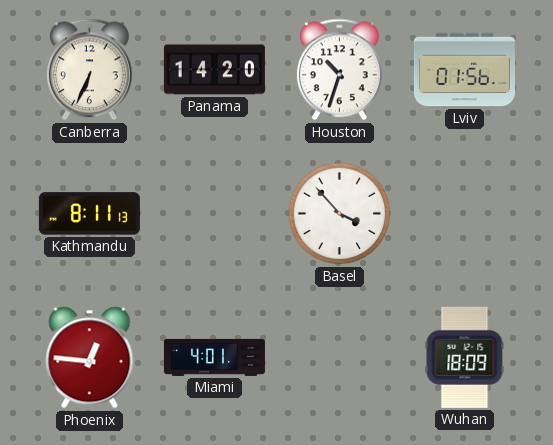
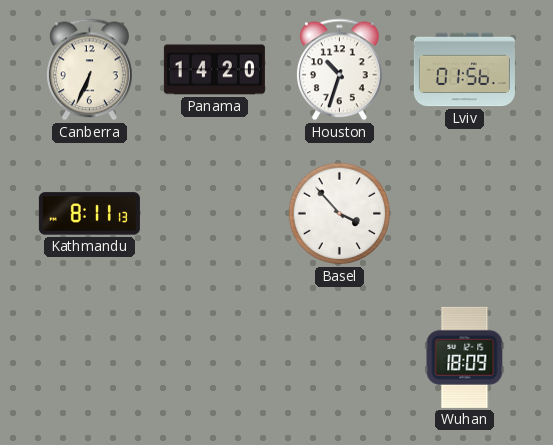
Phoenix: 12:46 -> none (90, 358)
Miami: 4:01 -> none (214, 357)
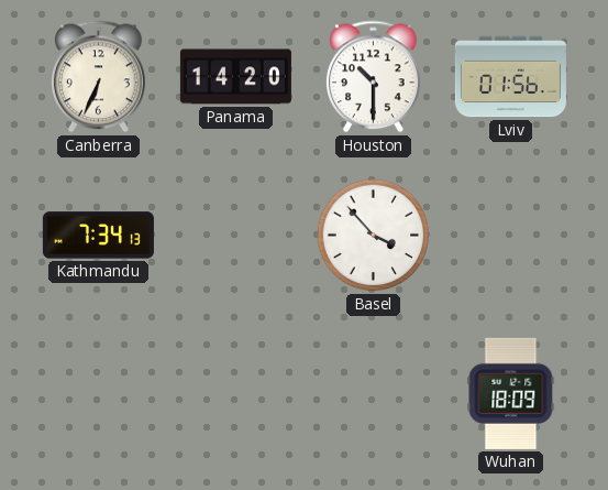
Houston: 10:33 -> 10:30 (374, 77)
Kathmandu: 8:11 -> 7:34 (98, 236)
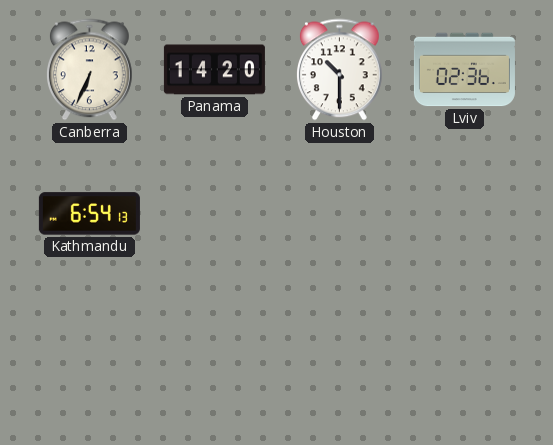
Lviv: 01:56 -> 02:36 (464, 70)
Kathmandu: 7:34 -> 6:54 (89, 214)
Basel: 3:53 -> none (374, 236)
Wuhan: 18:09 -> none (511, 393)
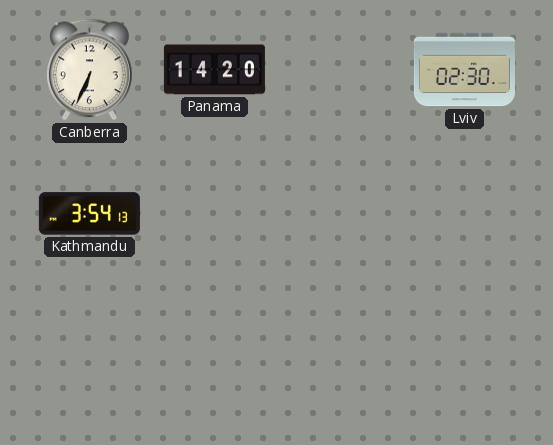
Houston: 10:30 -> none (340, 70)
Lviv: 02:36 -> 02:30 (464, 70)
Kathmandu: 6:54 -> 3:54 (89, 214)
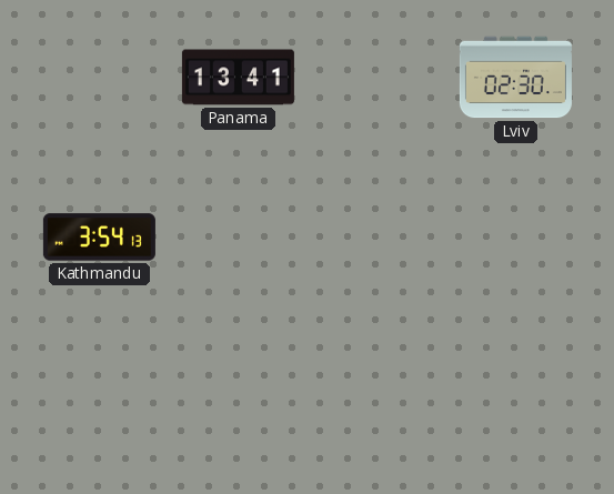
Canberra: 6:34 -> none (90, 70)
Panama: 14:20 -> 13:41 (238, 78)
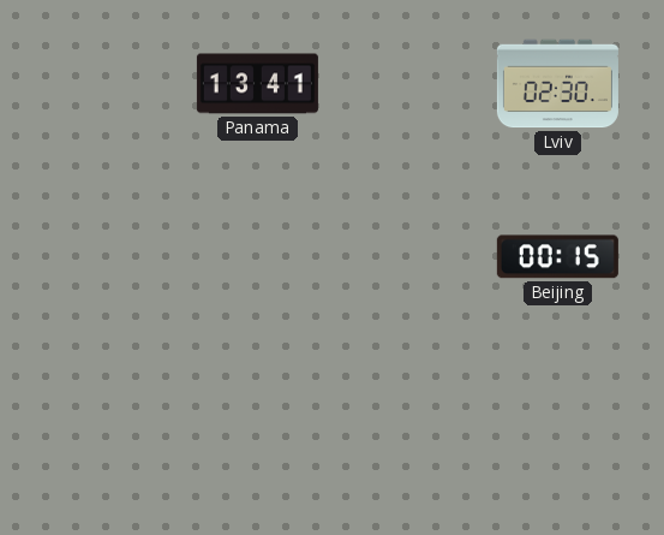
Kathmandu: 3:54 -> none (99, 238)
Beijing: none -> 00:15 (557, 257)
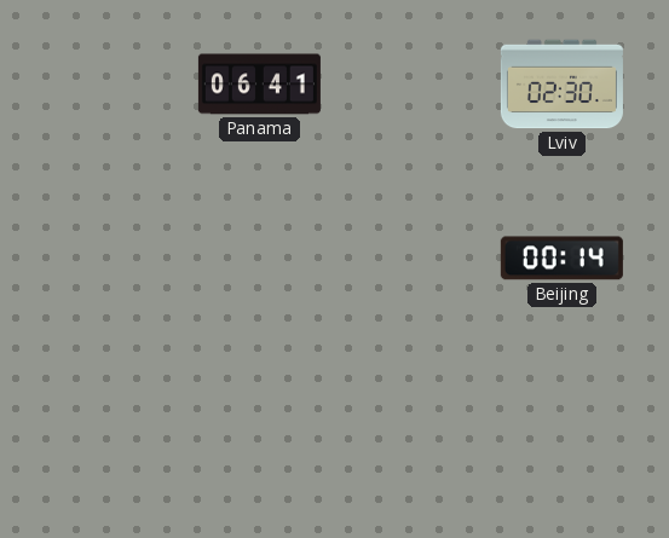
Panama: 13:41 -> 06:41 (259, 85)
Beijing: 00:15 -> 00:14 (561, 259)
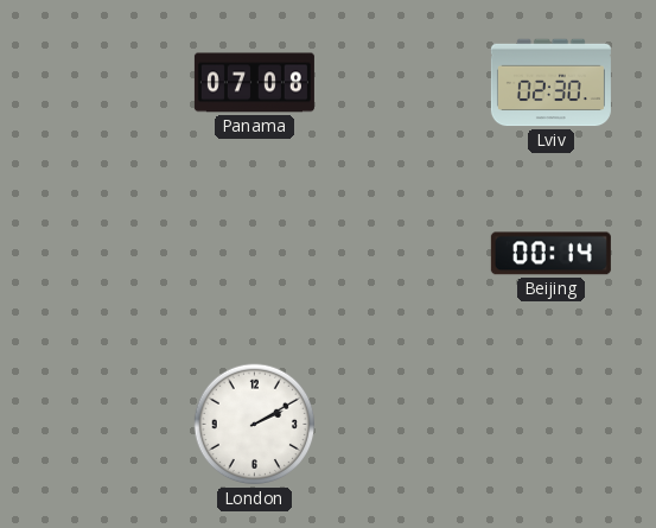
Panama: 06:41 -> 07:08 (254, 83)
London: none -> 2:10 (255, 425)
